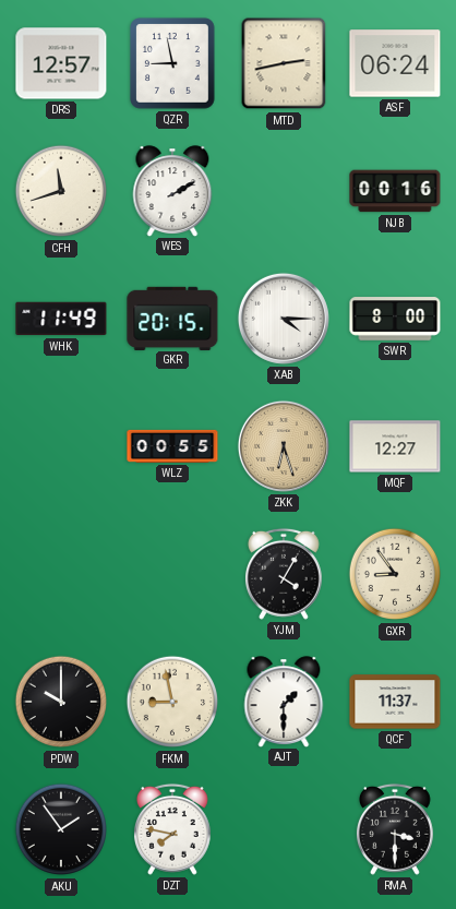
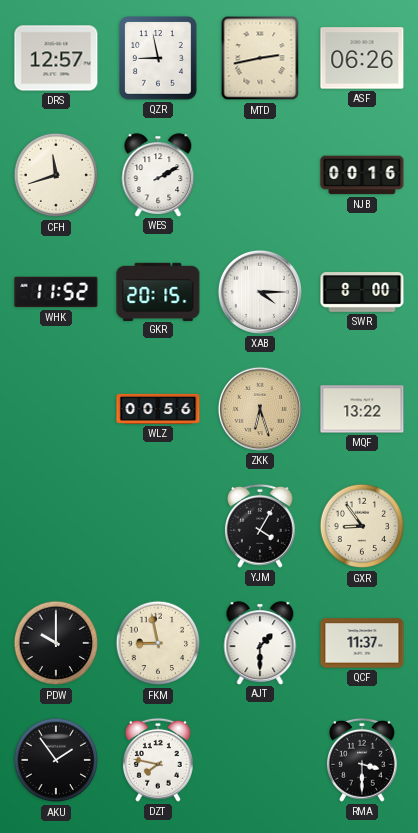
ASF: 06:24 -> 06:26 (362, 58)
WHK: 11:49 -> 11:52 (56, 292)
WLZ: 00:55 -> 00:56 (158, 409)
MQF: 12:27 -> 13:22 (362, 409)
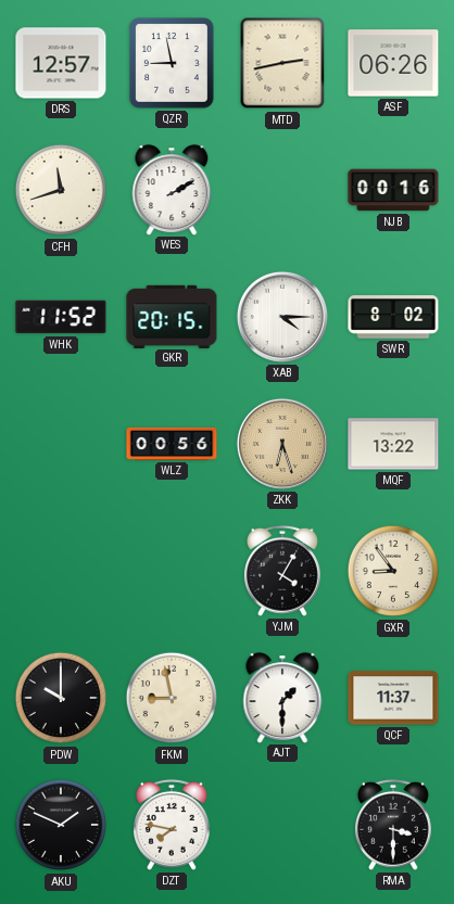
SWR: 8:00 -> 8:02 (393, 317)
AKU: 1:54 -> 1:49 (61, 825)
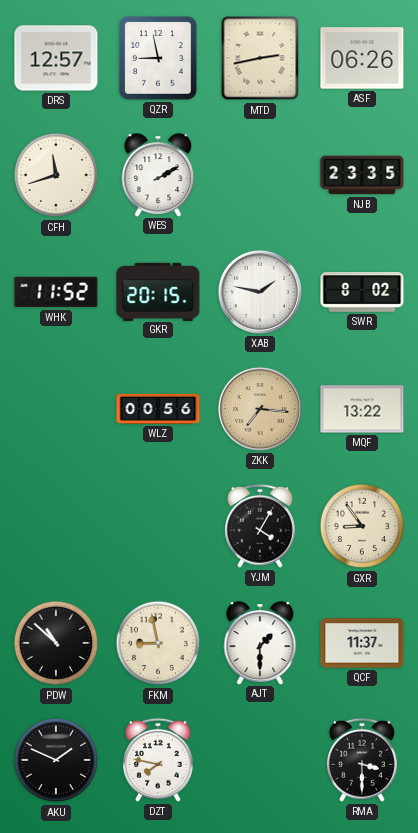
NJB: 00:16 -> 23:35 (362, 175)
XAB: 4:15 -> 1:47 (260, 292)
ZKK: 6:27 -> 7:16 (260, 409)
PDW: 10:00 -> 10:52 (56, 643)
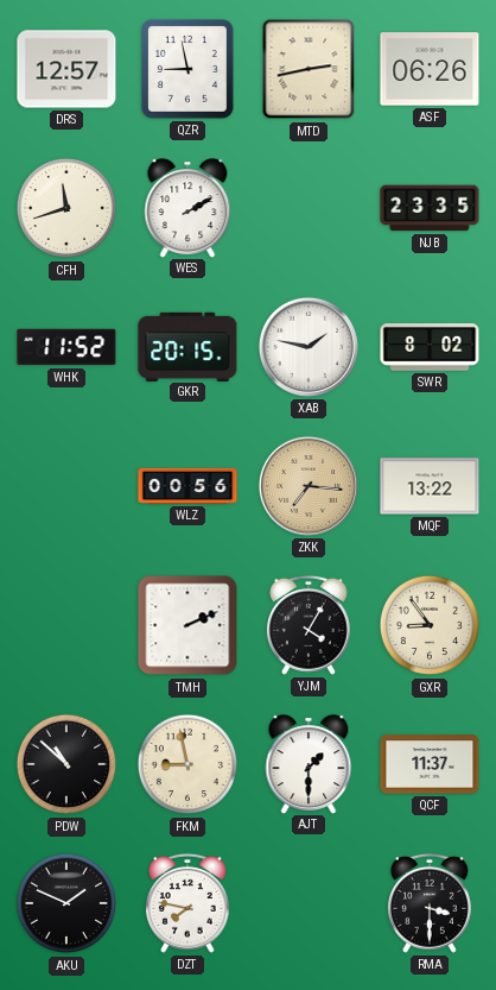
TMH: none -> 2:11 (187, 625)
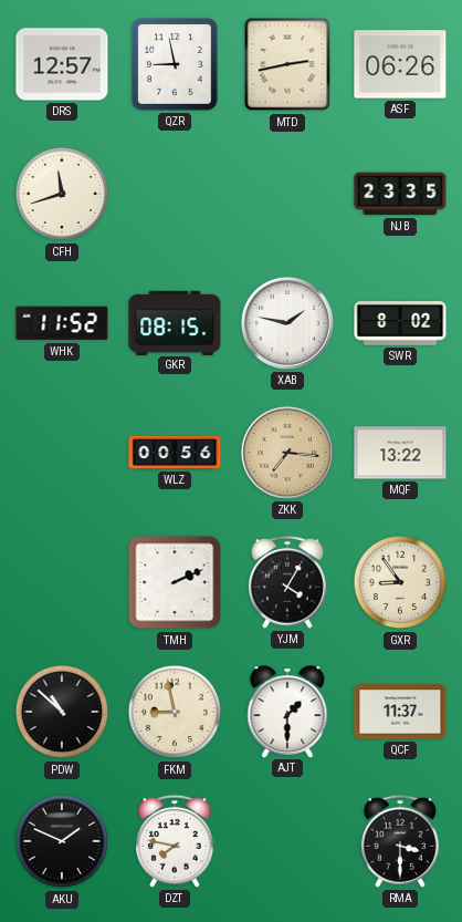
WES: 2:10 -> none (187, 208)
GKR: 20:15 -> 08:15 (175, 322)
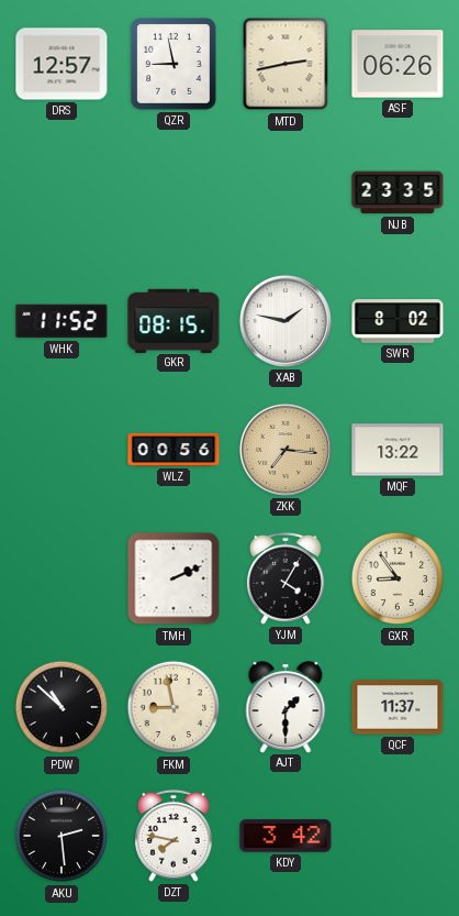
CFH: 11:42 -> none (62, 194)
AKU: 1:49 -> 2:29 (61, 836)
KDY: none -> 3:42 (286, 836)
RMA: 3:30 -> none (400, 841)
